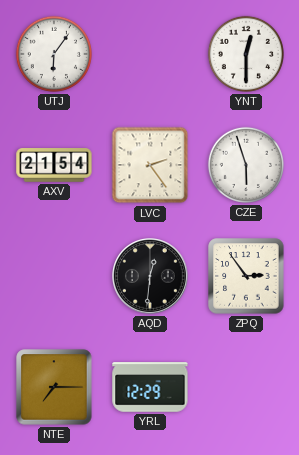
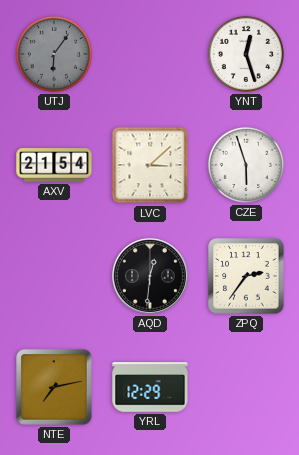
UTJ dial: white -> grey (54, 54)
YNT: 12:30 -> 12:27 (246, 54)
LVC: 2:24 -> 3:08 (150, 165)
ZPQ: 2:54 -> 2:36 (246, 276)
NTE: 7:15 -> 7:13 (54, 387)
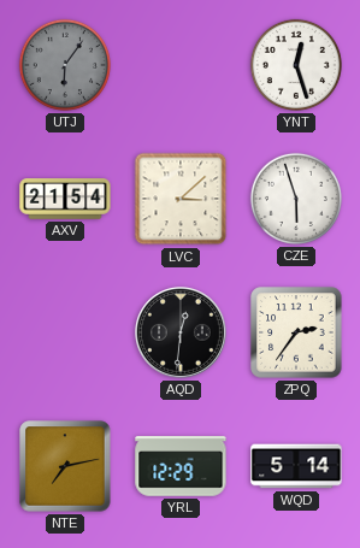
WQD: none -> 5:14 (296, 466)
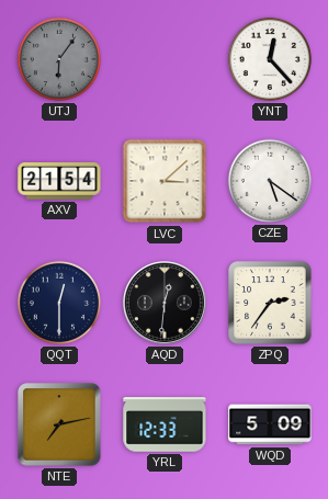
YNT: 12:27 -> 12:23 (270, 59)
CZE: 5:57 -> 5:21 (270, 181)
QQT: none -> 12:30 (59, 303)
YRL: 12:29 -> 12:33 (165, 424)
WQD: 5:14 -> 5:09 (270, 424)
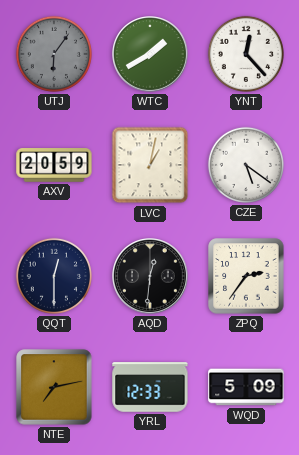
WTC: none -> 1:40 (151, 55)
AXV: 21:54 -> 20:59 (54, 165)
LVC: 3:08 -> 1:02 (150, 165)
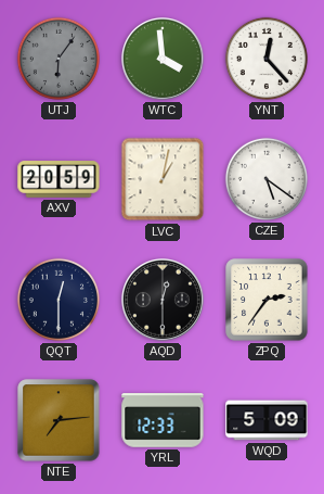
WTC: 1:40 -> 3:59 (164, 60)
AQD: 12:31 -> 12:30 (164, 301)
NTE: 7:13 -> 7:14 (59, 420)
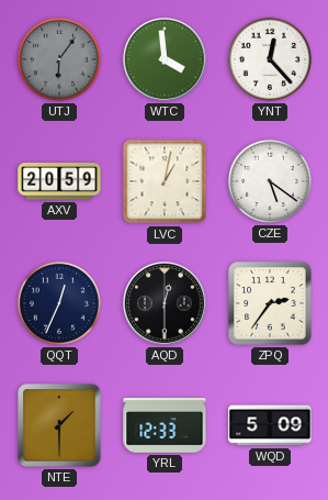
QQT: 12:30 -> 12:34 (59, 303)
NTE: 7:14 -> 1:30 (59, 425)
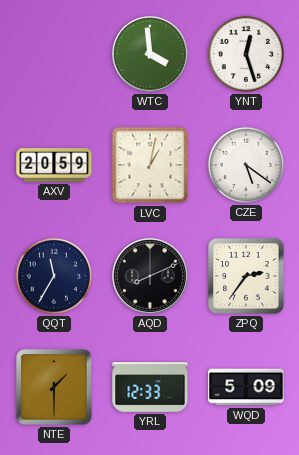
UTJ: 6:06 -> none (59, 59)
YNT: 12:23 -> 12:27 (246, 54)
QQT: 12:34 -> 11:35 (54, 276)
AQD: 12:30 -> 8:11 (151, 277)
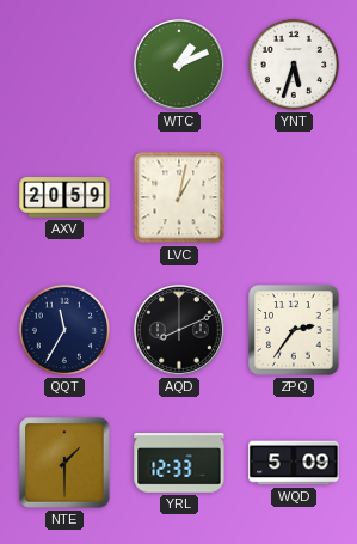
WTC: 3:59 -> 1:11 (180, 66)
YNT: 12:27 -> 5:33 (294, 65)
CZE: 5:21 -> none (246, 165)
